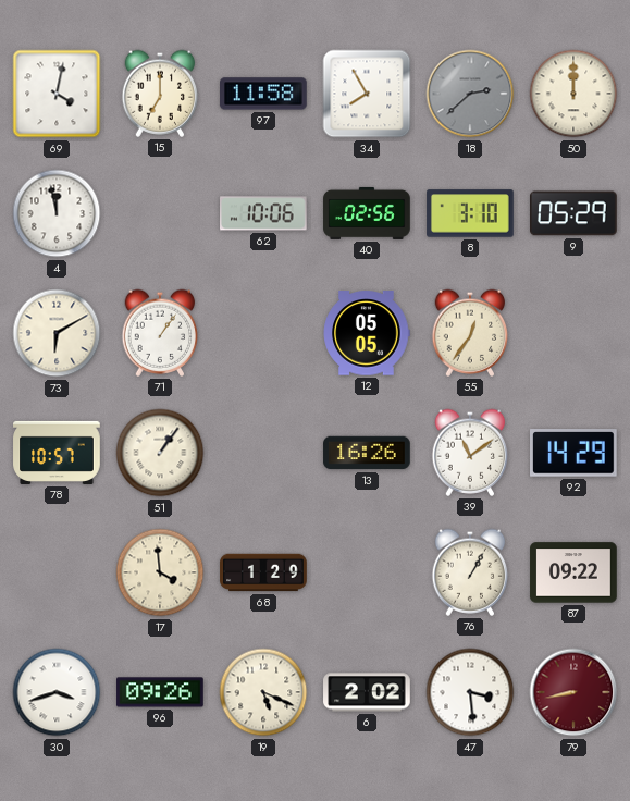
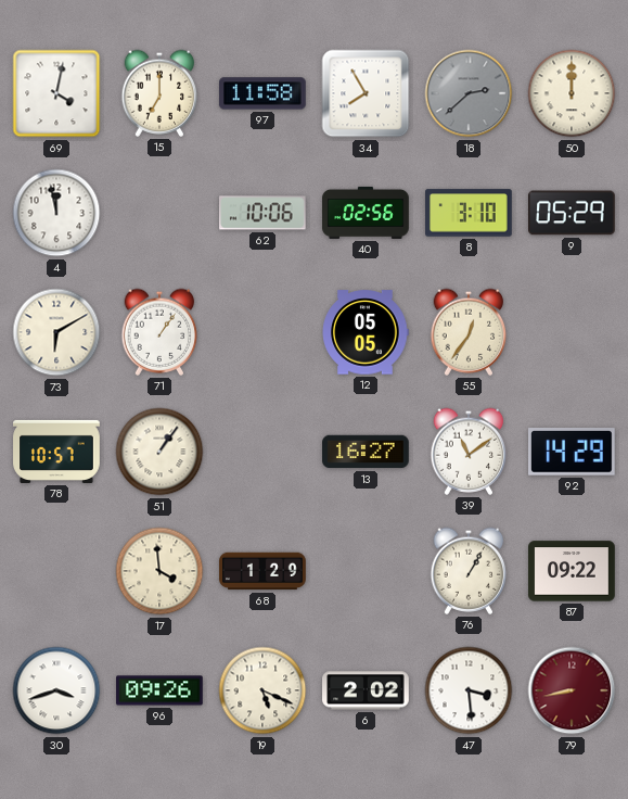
13: 16:26 -> 16:27 (366, 452)
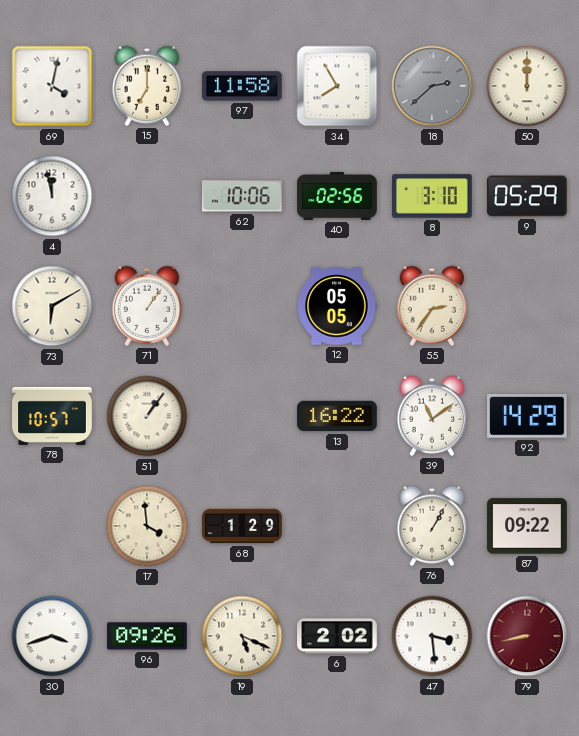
55: 12:36 -> 2:36 (432, 306)
13: 16:27 -> 16:22 (337, 416)
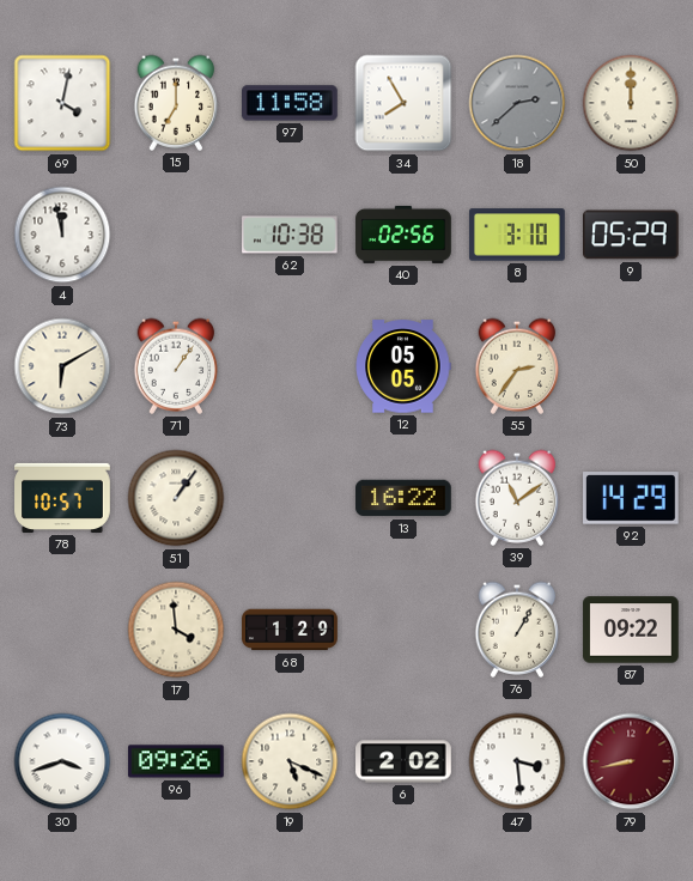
62: 10:06 -> 10:38 (291, 235)
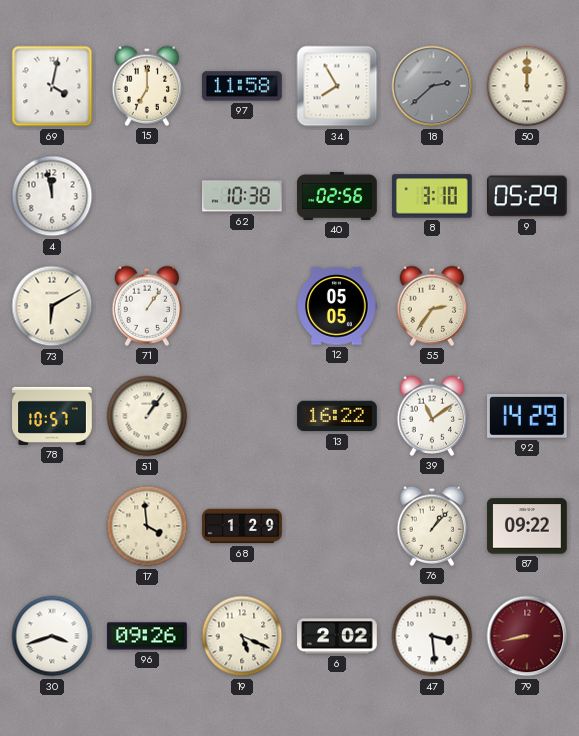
76: 1:05 -> 1:07 (432, 526)
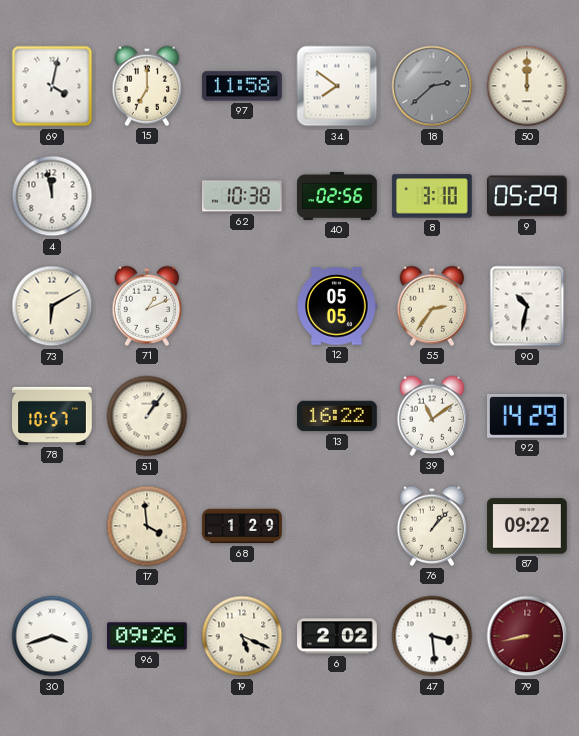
34: 7:55 -> 7:51 (337, 86)
71: 1:06 -> 1:11 (147, 306)
90: none -> 10:32 (527, 306)
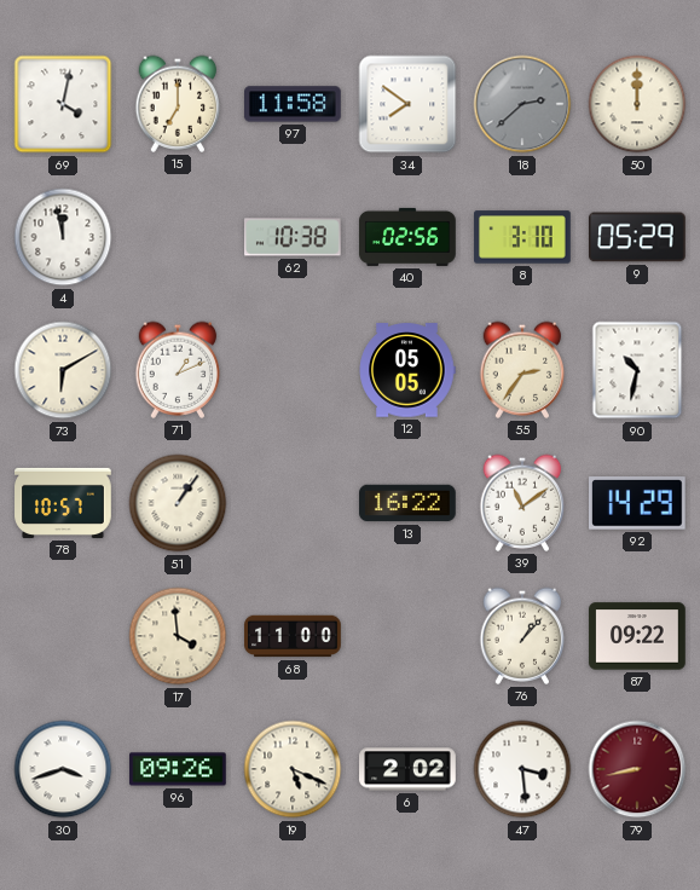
68: 1:29 -> 11:00 (293, 636)
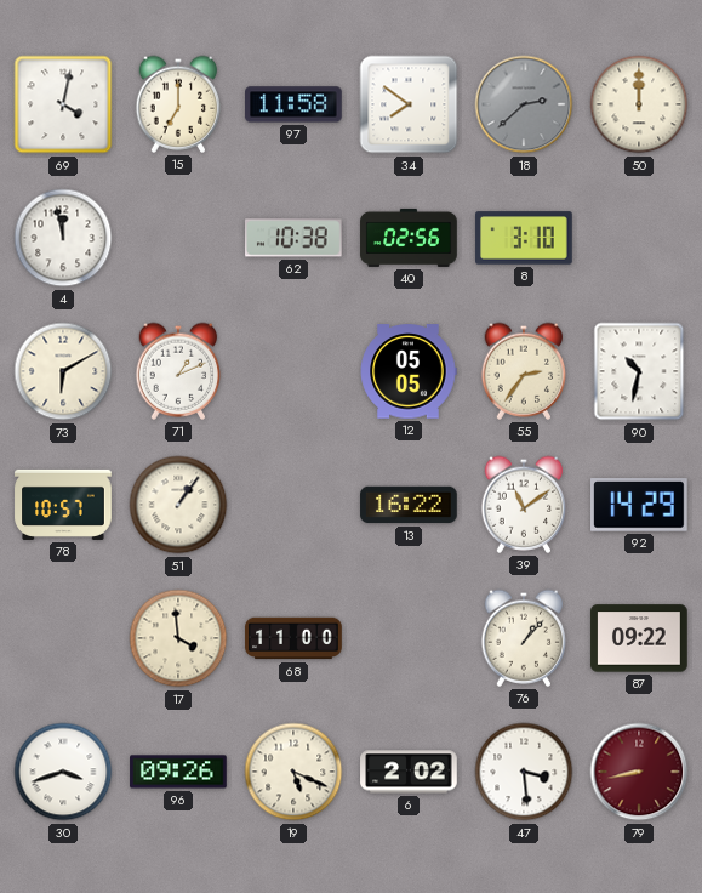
9: 05:29 -> none (638, 237)
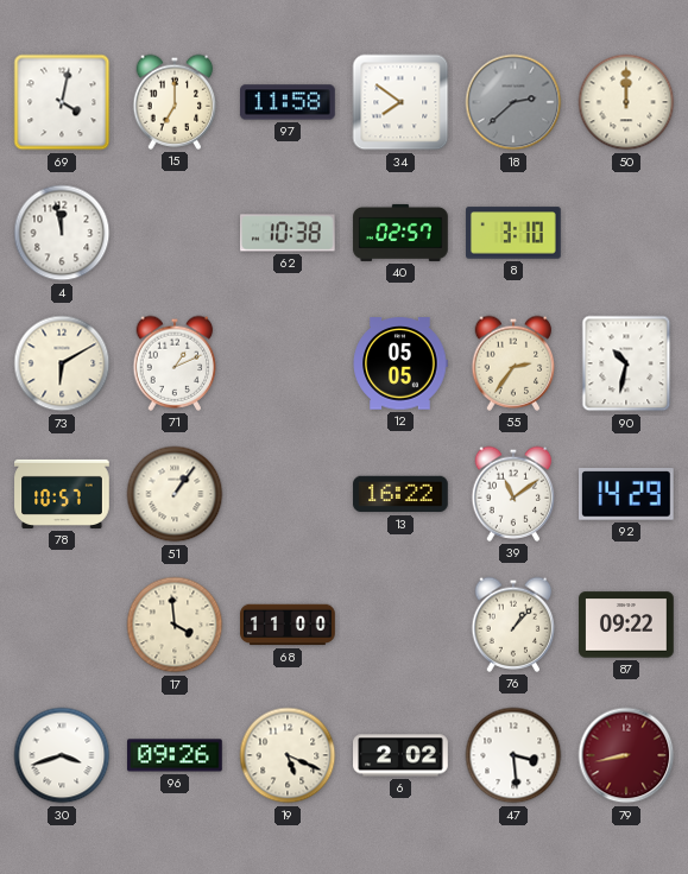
40: 02:56 -> 02:57 (400, 233)
